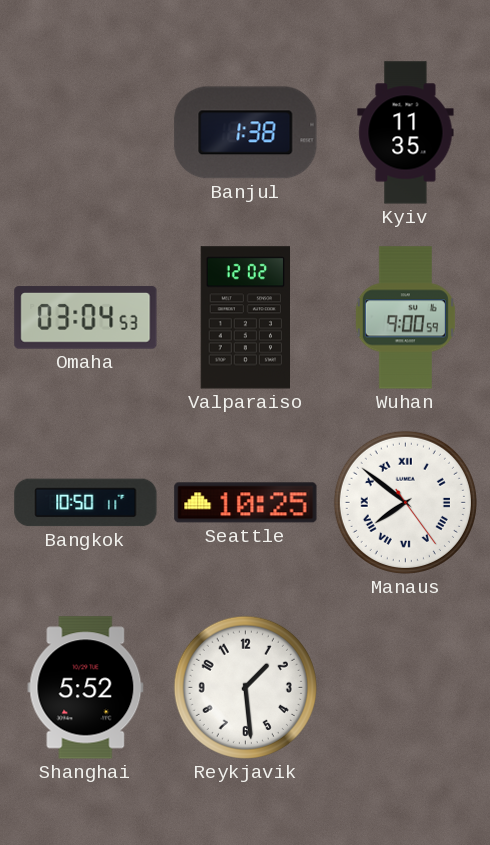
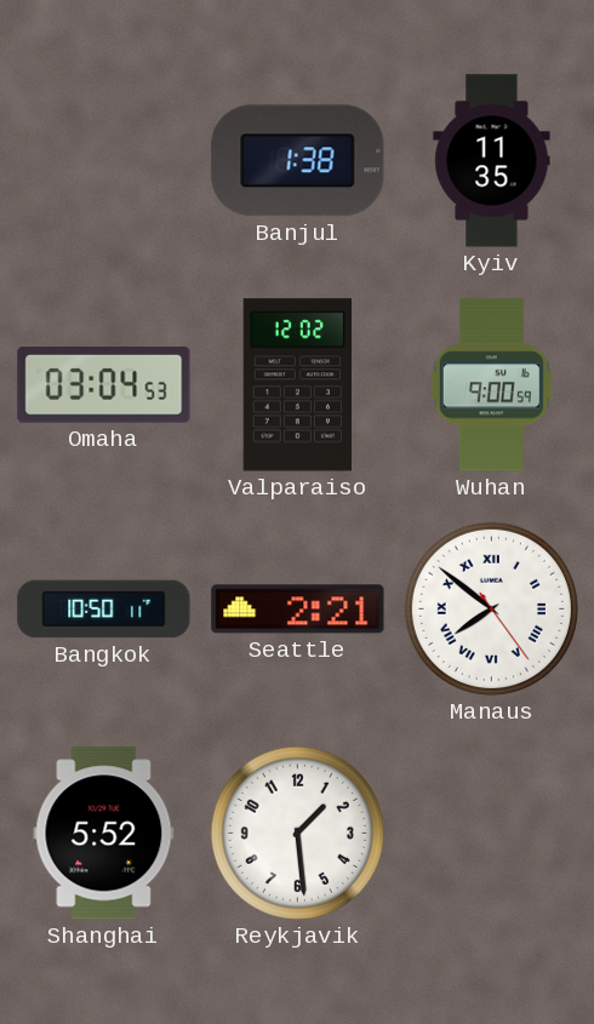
Seattle: 10:25 -> 2:21 (298, 610)
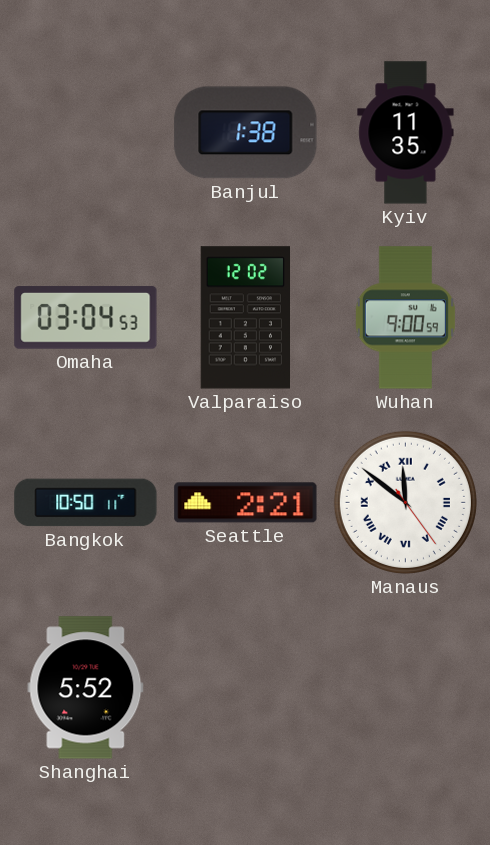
Manaus: 7:51 -> 11:51 (405, 502)
Reykjavik: 1:29 -> none (297, 833)
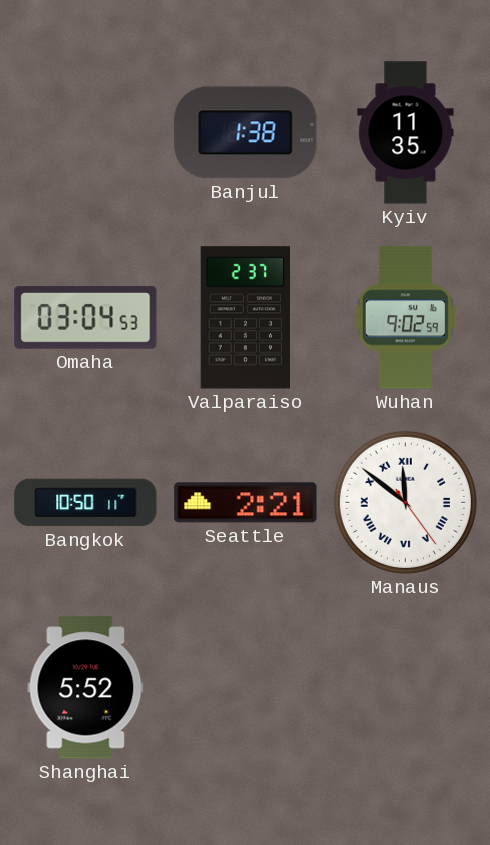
Valparaiso: 12:02 -> 2:37 (245, 318)
Wuhan: 9:00 -> 9:02 (405, 318)
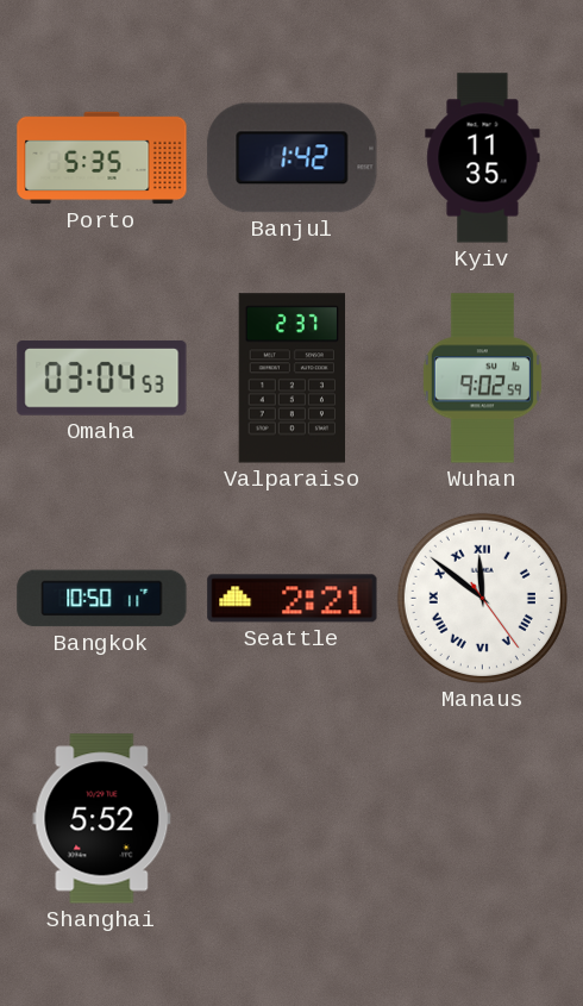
Porto: none -> 5:35 (102, 158)
Banjul: 1:38 -> 1:42 (293, 158)
